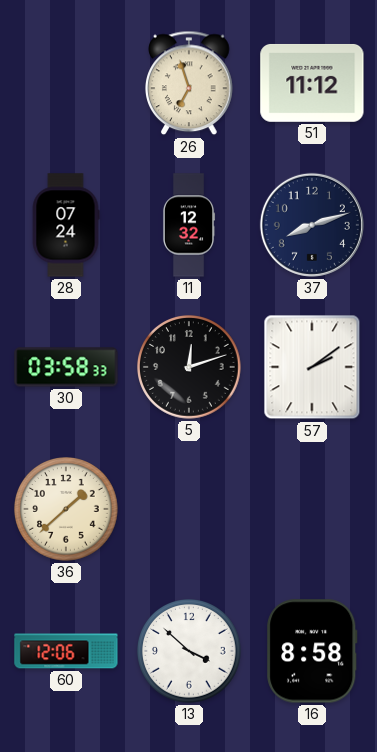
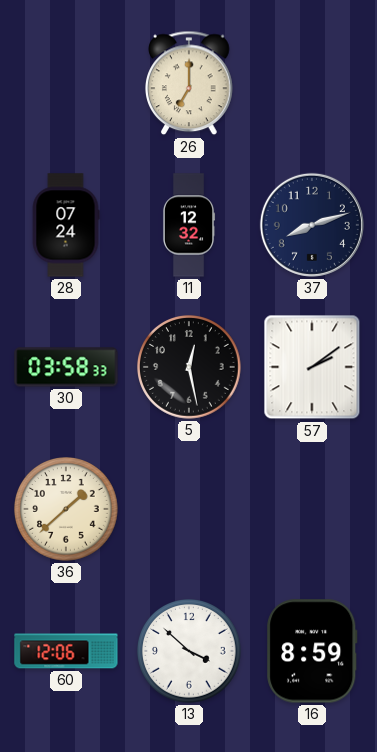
26: 6:57 -> 7:00 (190, 83)
51: 11:12 -> none (312, 83)
5: 12:12 -> 12:28 (190, 368)
16: 8:58 -> 8:59 (312, 651)
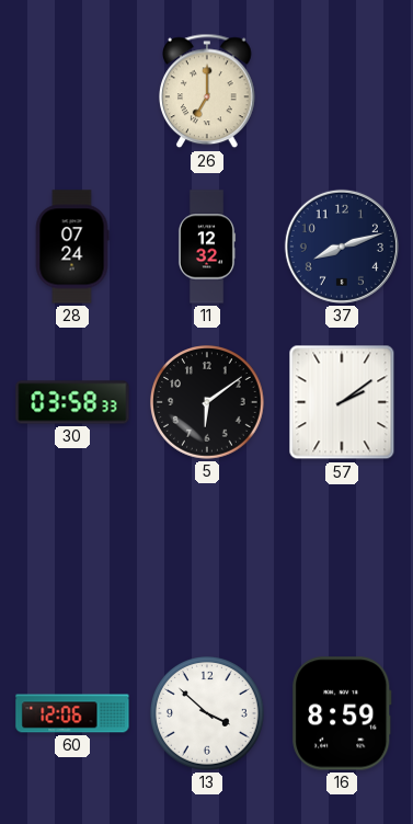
5: 12:28 -> 6:09 (208, 403)
36: 1:38 -> none (67, 510)
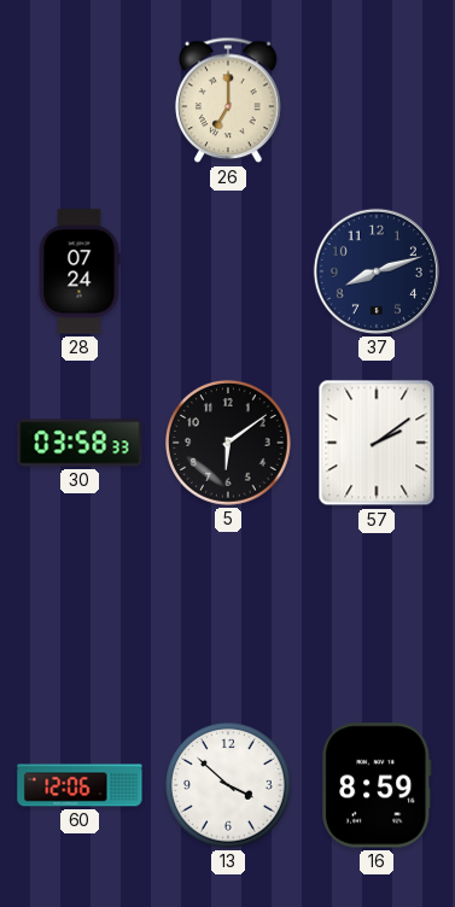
11: 12:32 -> none (207, 247)
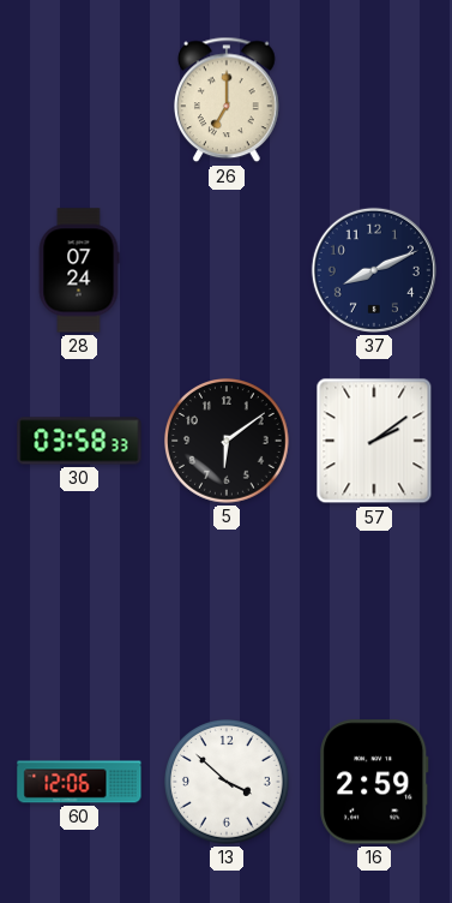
37: 8:12 -> 8:11 (374, 270)
16: 8:59 -> 2:59 (374, 782)
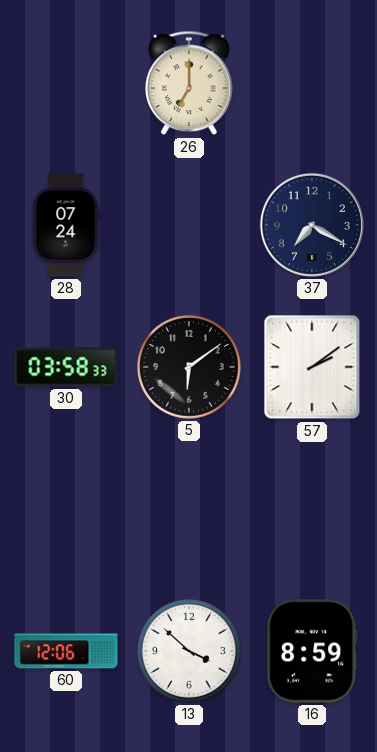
37: 8:11 -> 7:20 (312, 225)
16: 2:59 -> 8:59 (312, 651)
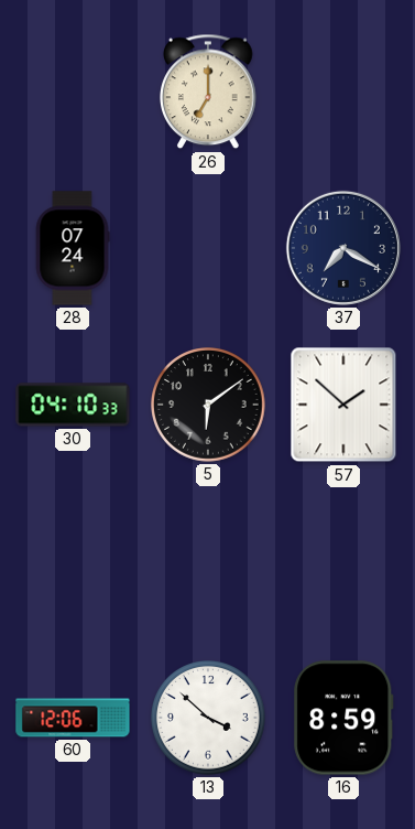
30: 03:58 -> 04:10 (73, 405)
57: 2:09 -> 1:52 (343, 405)
